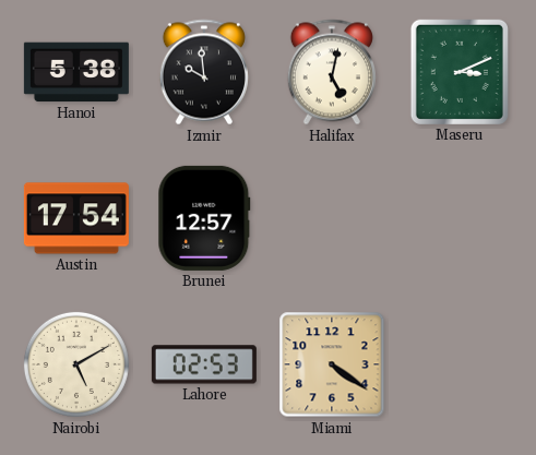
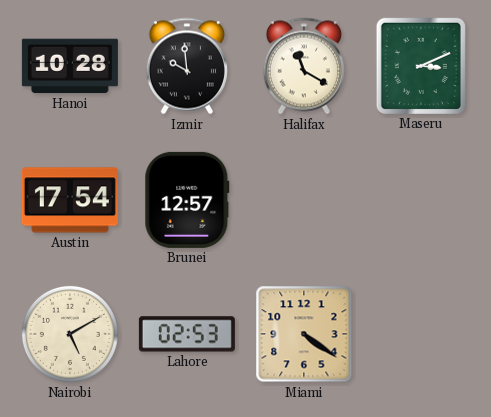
Hanoi: 5:38 -> 10:28 (70, 66)
Halifax: 5:02 -> 11:20 (304, 66)
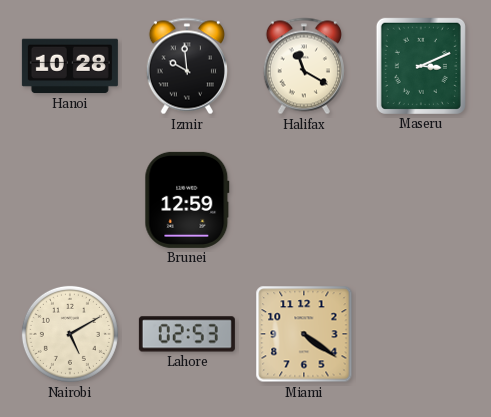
Austin: 17:54 -> none (70, 200)
Brunei: 12:57 -> 12:59 (187, 200)
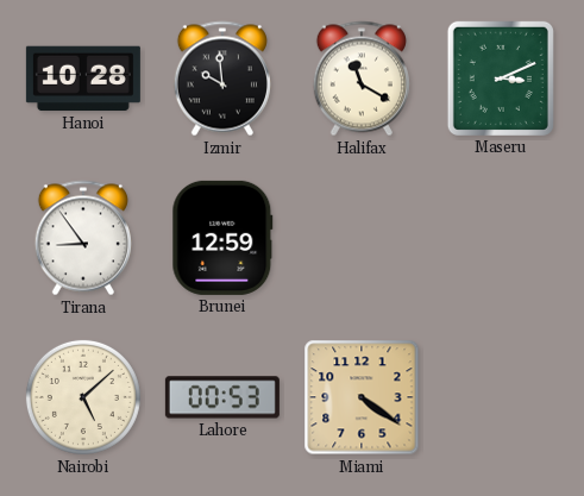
Tirana: none -> 8:54 (83, 238)
Nairobi: 5:10 -> 5:08 (83, 397)
Lahore: 02:53 -> 00:53 (222, 397)
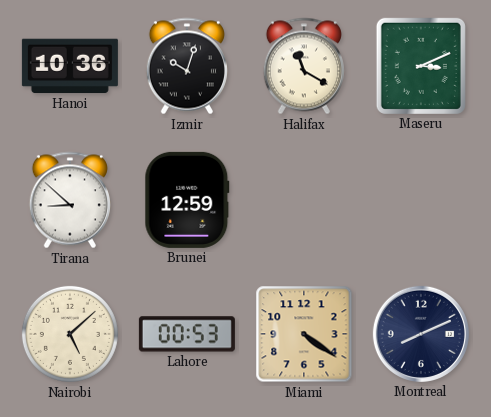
Hanoi: 10:28 -> 10:36 (70, 66)
Izmir: 9:59 -> 10:03 (187, 66)
Tirana: 8:54 -> 8:52 (70, 200)
Montreal: none -> 8:11 (421, 334)
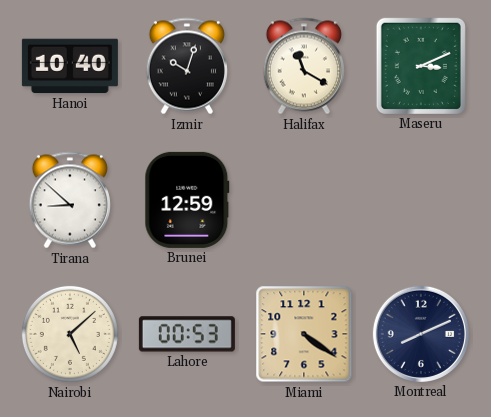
Hanoi: 10:36 -> 10:40 (70, 66)
